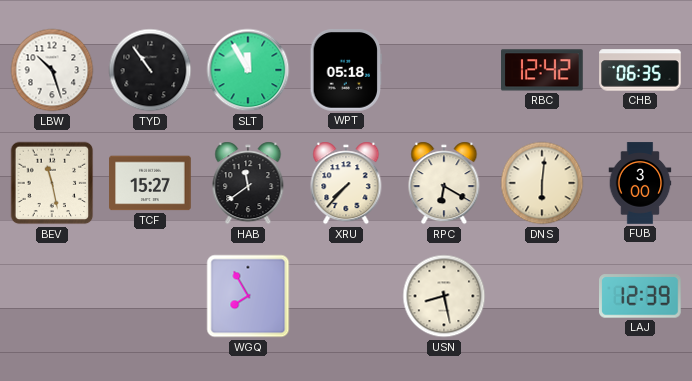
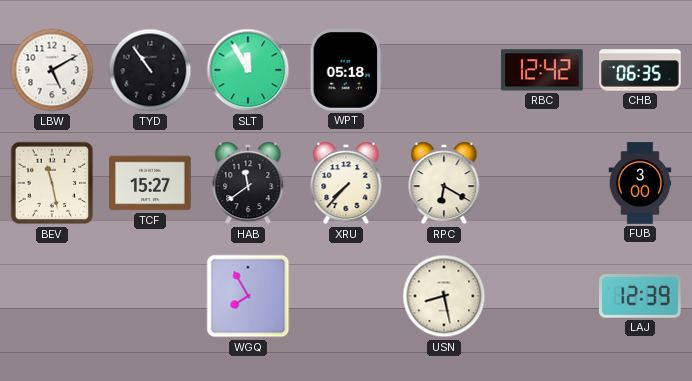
LBW: 10:27 -> 5:10 (52, 70)
DNS: 6:01 -> none (542, 183)
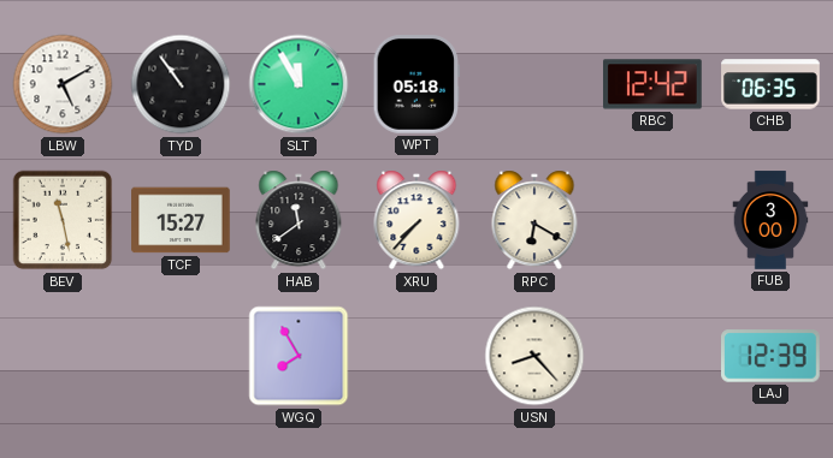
USN: 8:28 -> 8:23 (534, 356)
